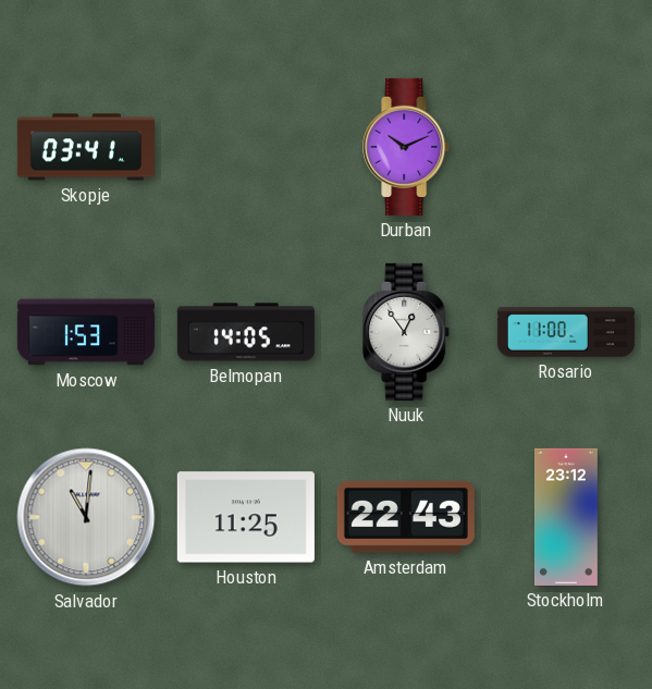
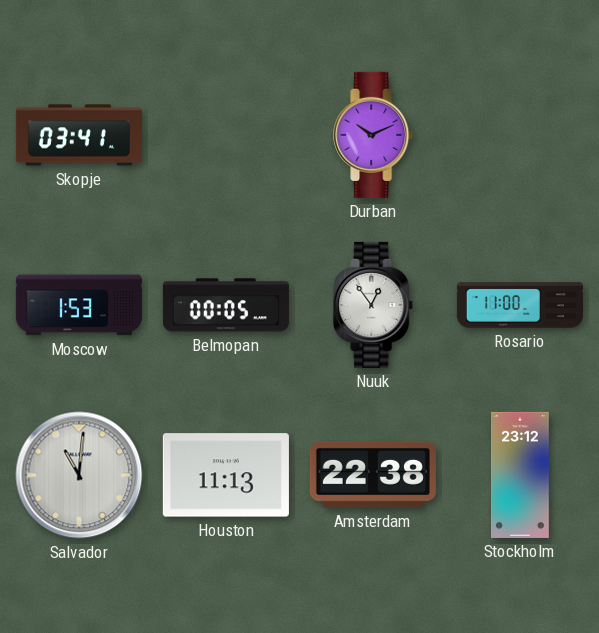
Belmopan: 14:05 -> 00:05 (226, 305)
Houston: 11:25 -> 11:13 (226, 475)
Amsterdam: 22:43 -> 22:38 (373, 475)
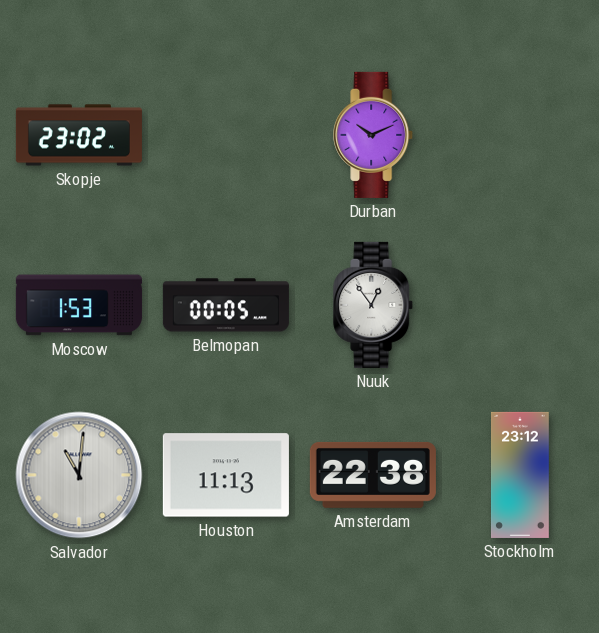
Skopje: 03:41 -> 23:02 (79, 135)
Rosario: 11:00 -> none (520, 305)
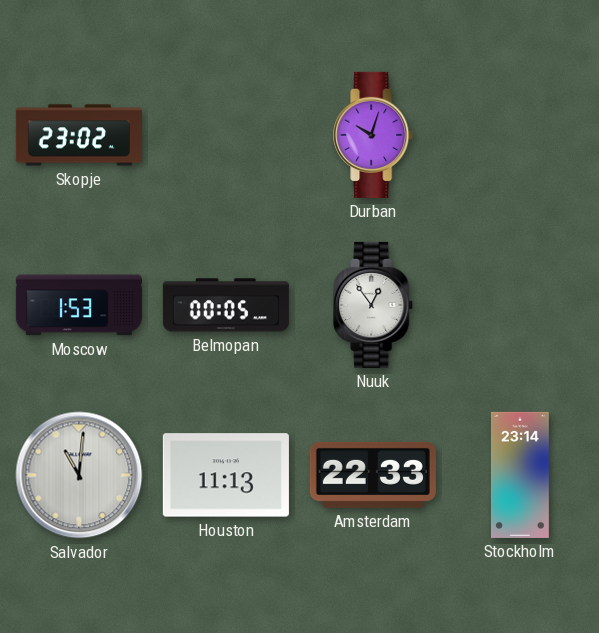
Durban: 10:11 -> 10:03 (374, 135)
Amsterdam: 22:38 -> 22:33 (373, 475)
Stockholm: 23:12 -> 23:14 (521, 475)
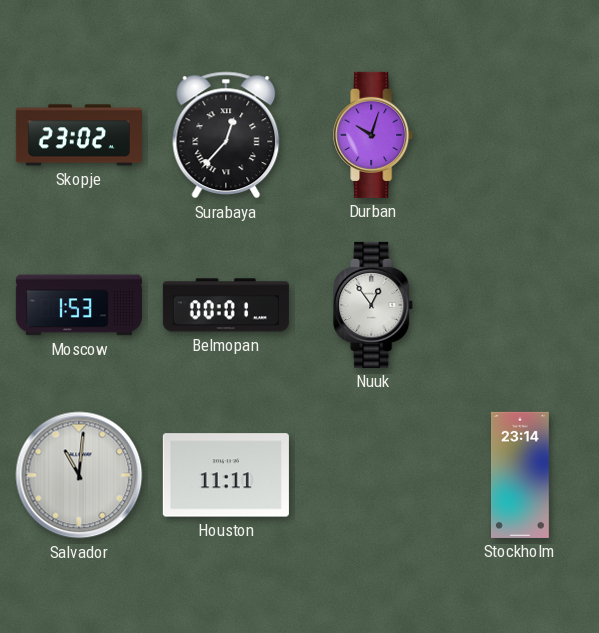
Surabaya: none -> 12:37 (226, 135)
Belmopan: 00:05 -> 00:01 (226, 305)
Houston: 11:13 -> 11:11 (226, 475)
Amsterdam: 22:33 -> none (373, 475)
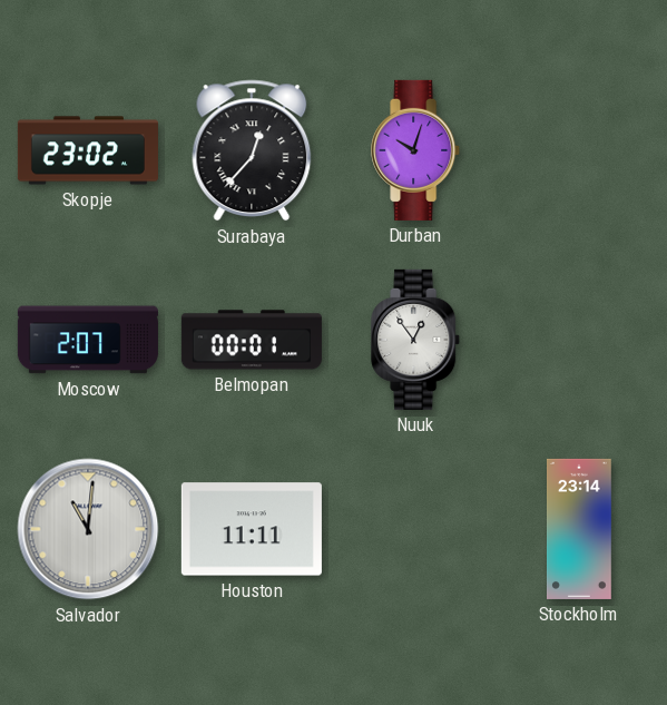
Moscow: 1:53 -> 2:07 (88, 340)
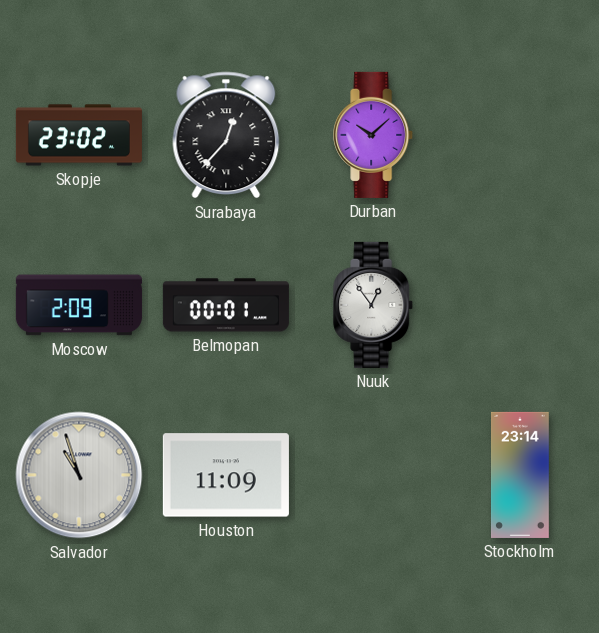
Durban: 10:03 -> 10:08 (374, 135)
Moscow: 2:07 -> 2:09 (79, 305)
Salvador: 11:01 -> 10:57 (79, 475)
Houston: 11:11 -> 11:09 (226, 475)
